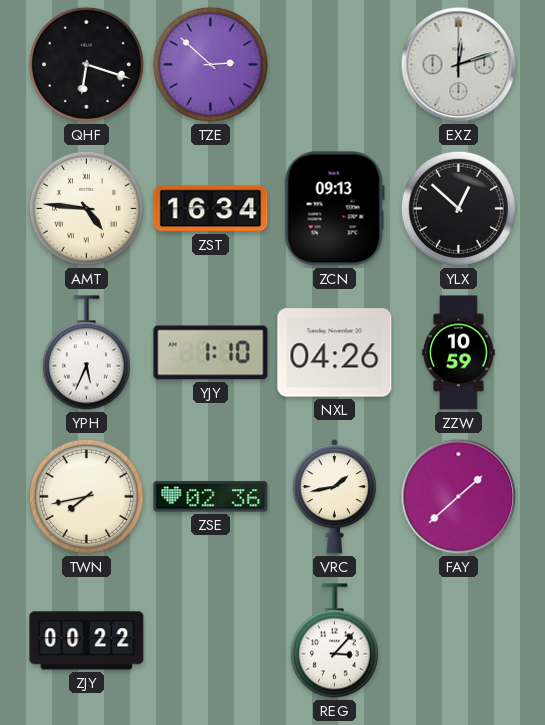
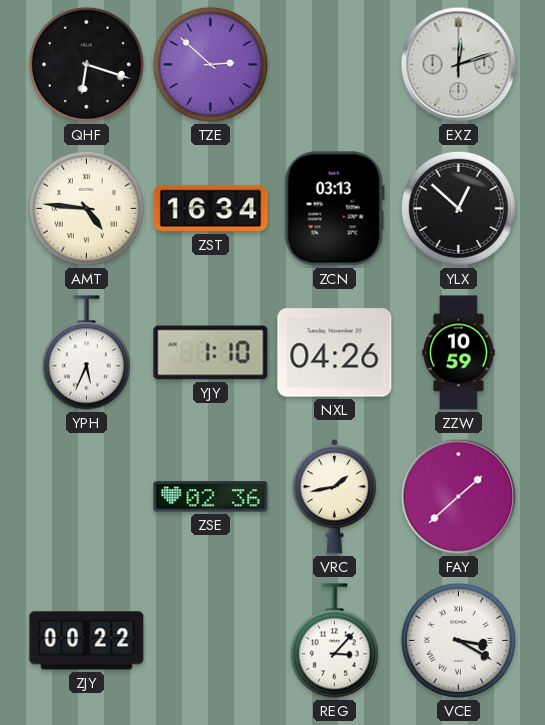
ZCN: 09:13 -> 03:13 (334, 209)
TWN: 7:43 -> none (86, 496)
VCE: none -> 3:20 (458, 640)
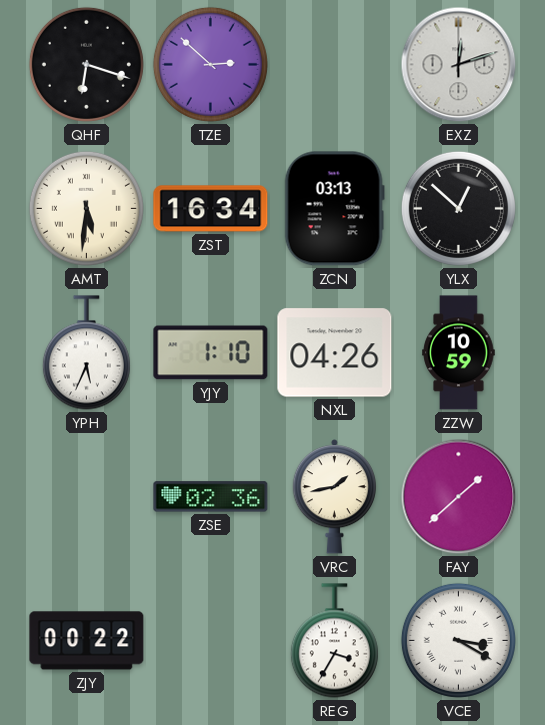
AMT: 4:46 -> 5:31 (86, 208)
REG: 3:07 -> 3:35 (334, 641)
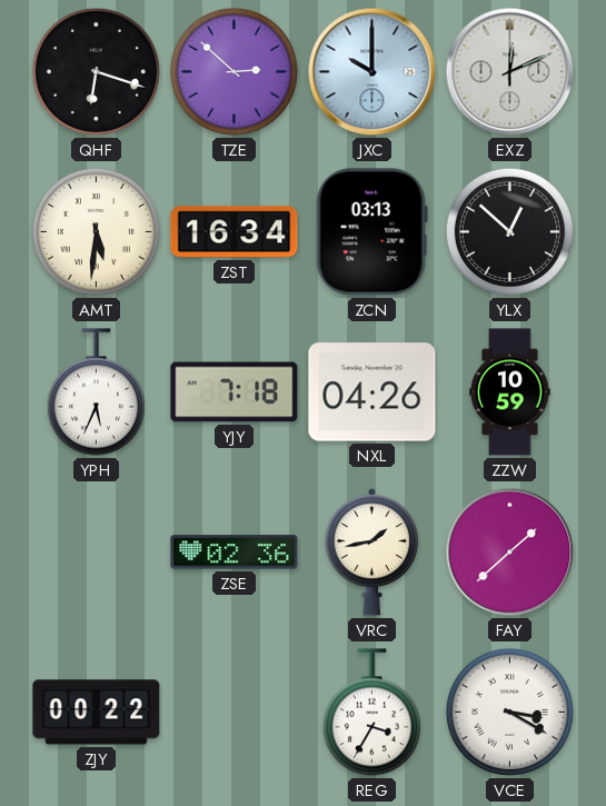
JXC: none -> 10:00 (372, 72)
EXZ: 12:12 -> 12:11 (510, 72)
YJY: 1:10 -> 7:18 (235, 392)
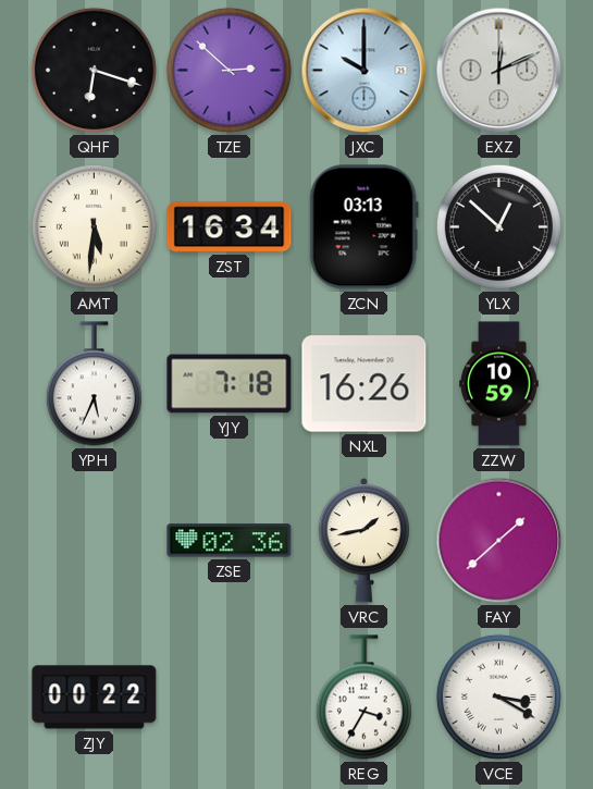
NXL: 04:26 -> 16:26 (365, 384)
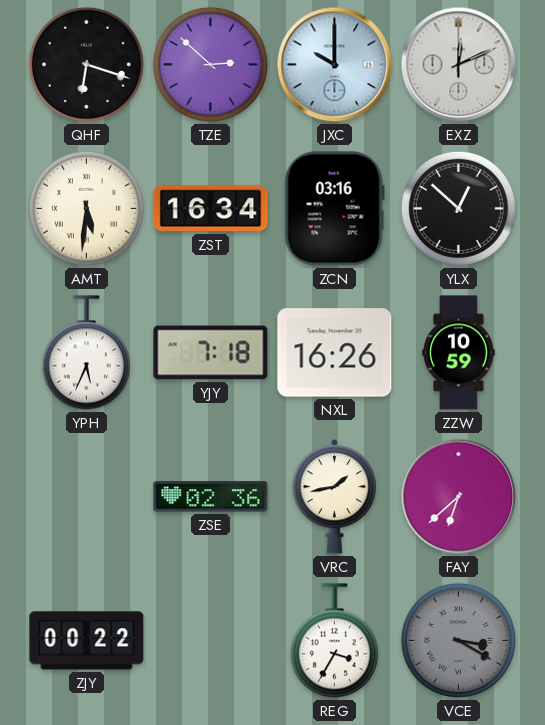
ZCN: 03:13 -> 03:16 (334, 209)
FAY: 1:38 -> 6:38 (459, 497)
VCE dial: white -> grey (458, 640)
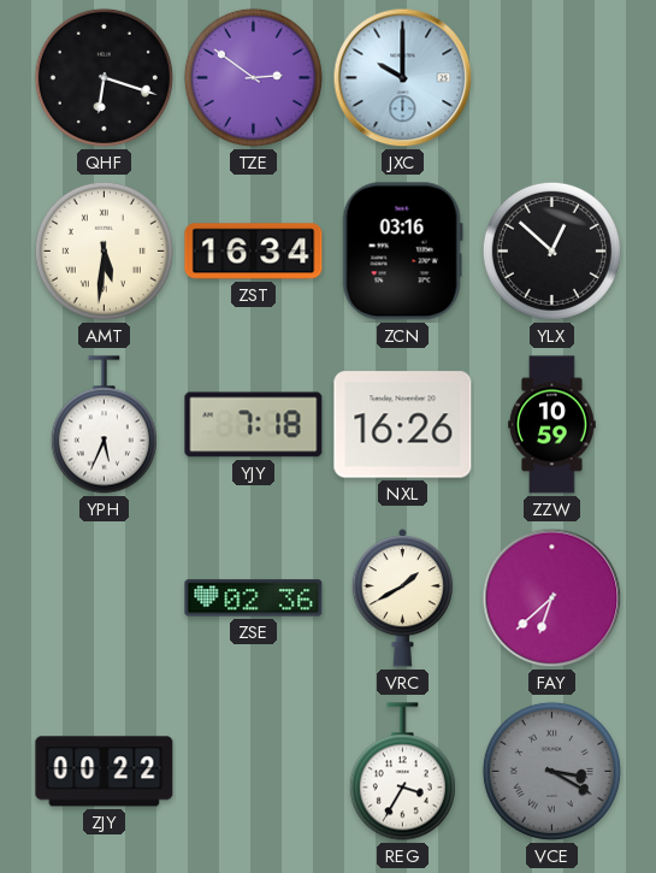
TZE: 2:52 -> 2:51 (253, 77)
EXZ: 12:11 -> none (459, 65)
VRC: 1:43 -> 1:40 (402, 598)
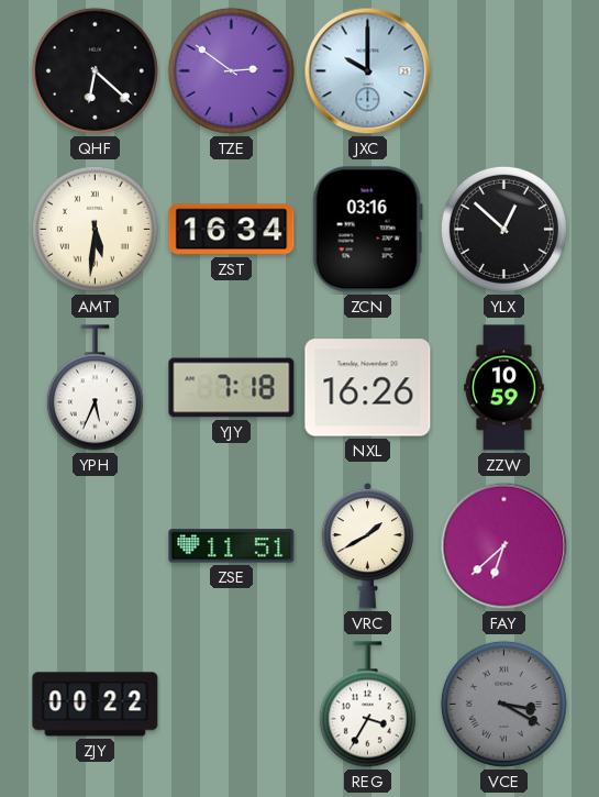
QHF: 6:18 -> 6:22 (95, 70)
ZSE: 02:36 -> 11:51 (232, 546)
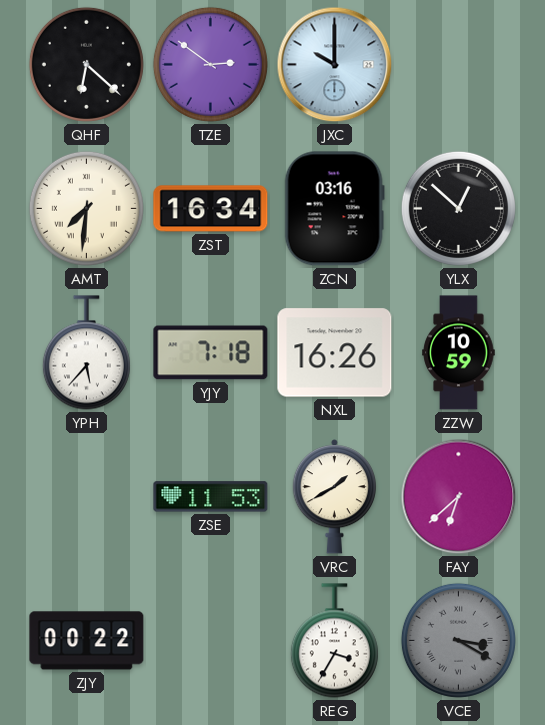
AMT: 5:31 -> 7:31 (86, 208)
YPH: 5:34 -> 5:37 (86, 353)
ZSE: 11:51 -> 11:53 (211, 497)
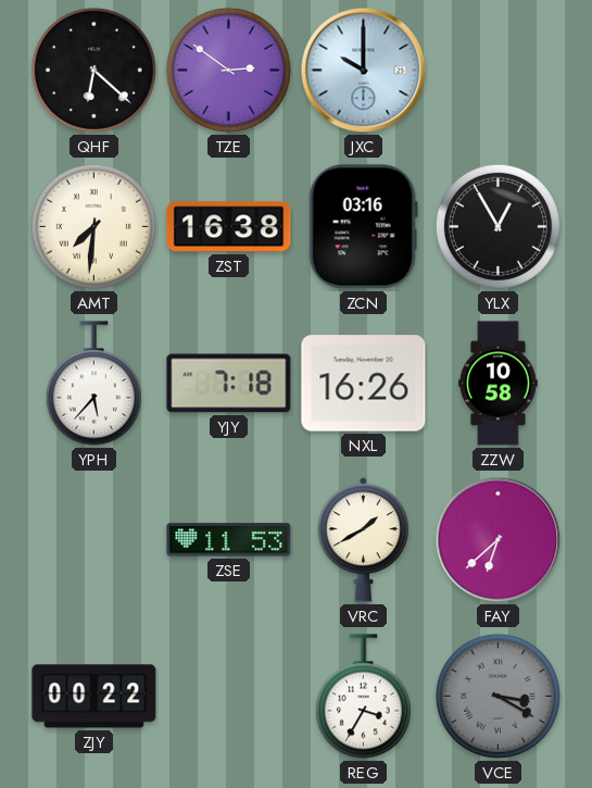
ZST: 16:34 -> 16:38 (229, 227)
YLX: 12:52 -> 12:55 (497, 226)
ZZW: 10:59 -> 10:58 (499, 384)
